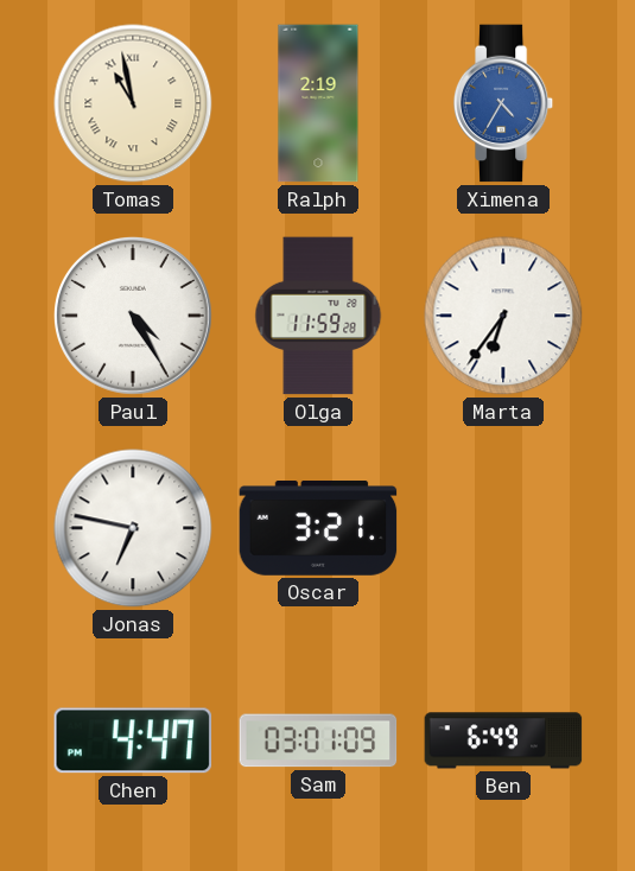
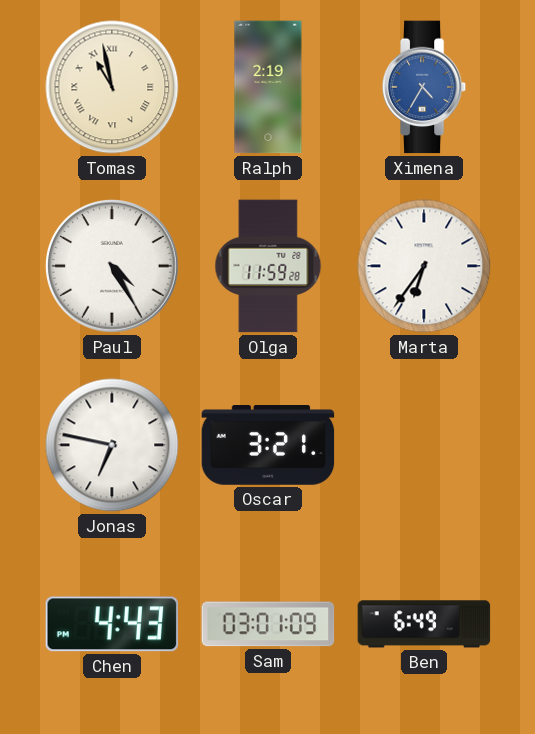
Chen: 4:47 -> 4:43 (112, 624)
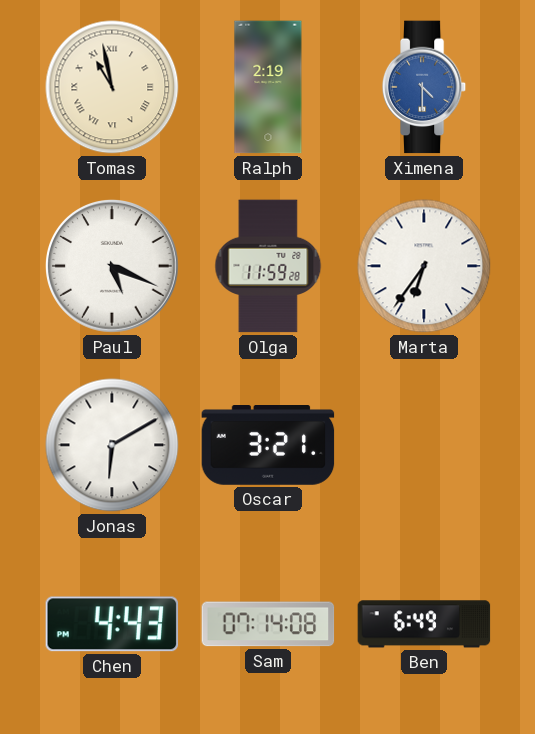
Ximena: 4:35 -> 4:30 (424, 87)
Paul: 4:25 -> 5:19 (112, 266)
Jonas: 6:47 -> 6:10 (112, 445)
Sam: 03:01 -> 07:14 (268, 624)
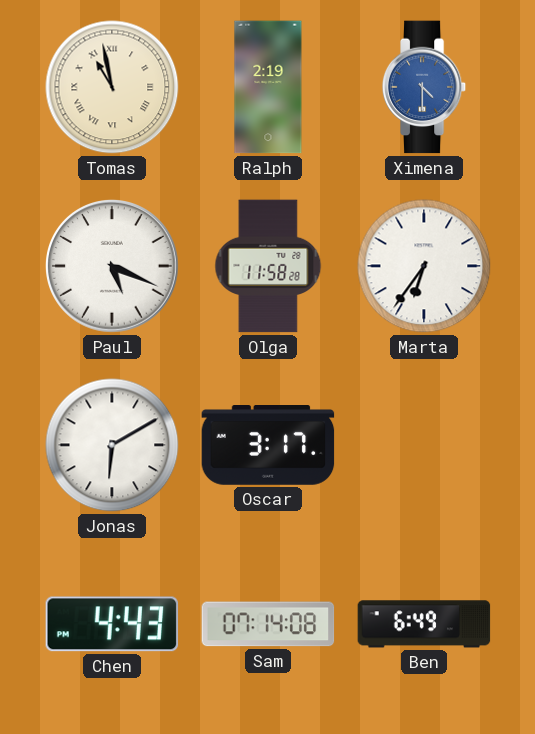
Olga: 11:59 -> 11:58 (268, 266)
Oscar: 3:21 -> 3:17 (268, 446)
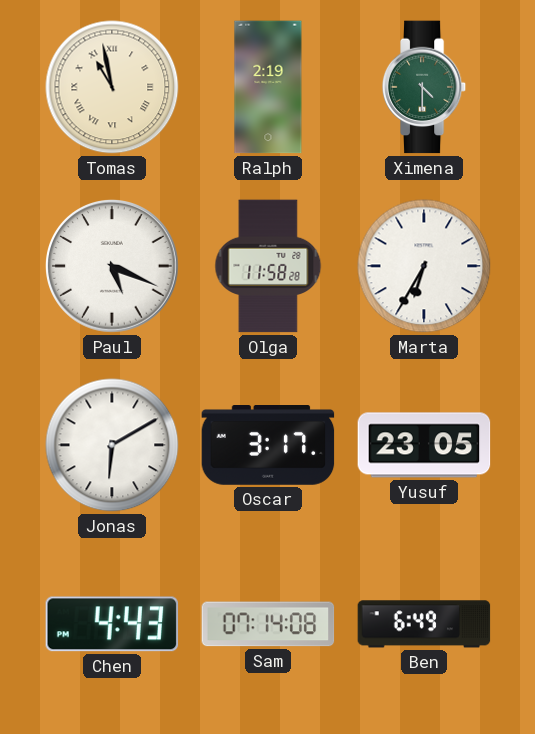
Ximena dial: blue -> green (424, 87)
Marta: 6:36 -> 6:35 (424, 266)
Yusuf: none -> 23:05 (424, 445)
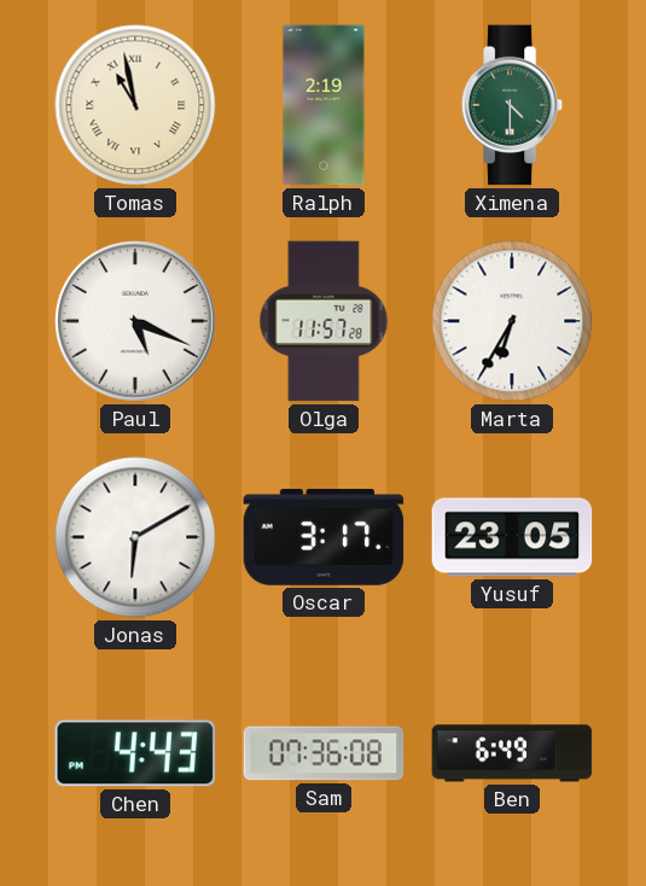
Olga: 11:58 -> 11:57 (324, 321)
Sam: 07:14 -> 07:36 (324, 753)
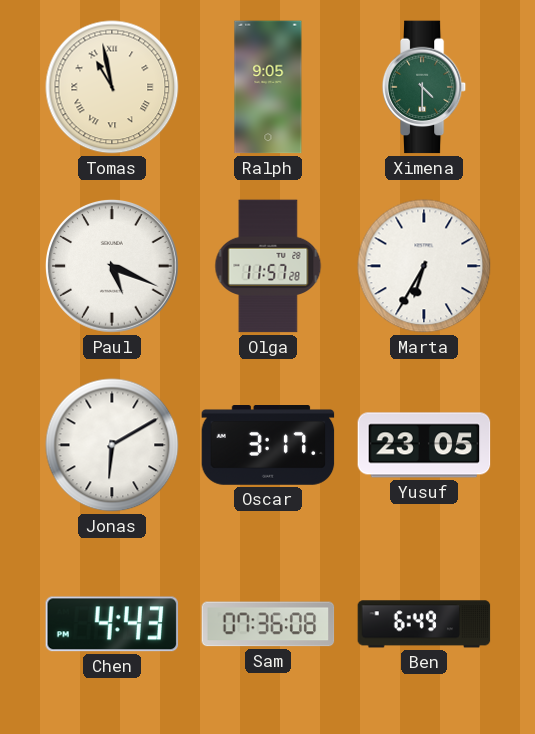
Ralph: 2:19 -> 9:05 (268, 87)
